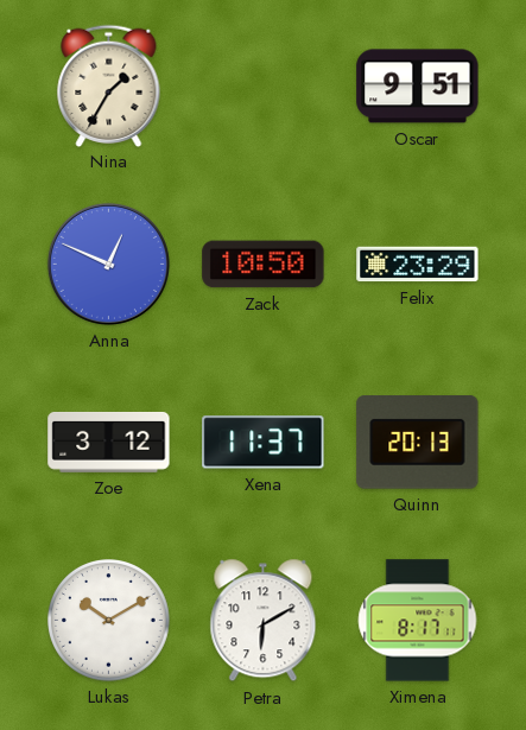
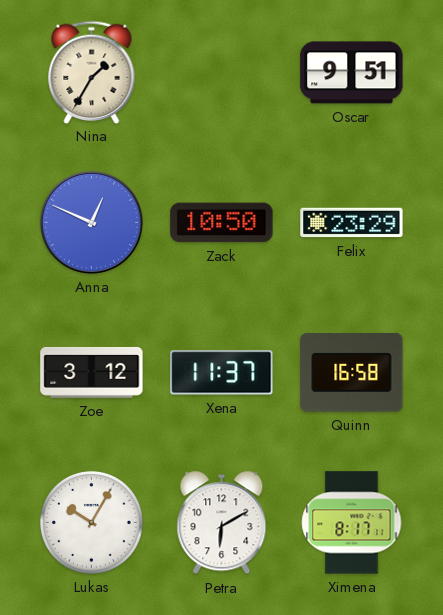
Quinn: 20:13 -> 16:58 (352, 373)
Lukas: 10:10 -> 10:05 (92, 523)
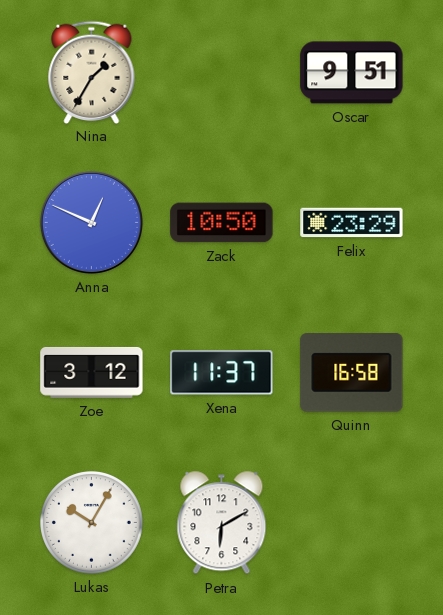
Ximena: 8:17 -> none (352, 523)
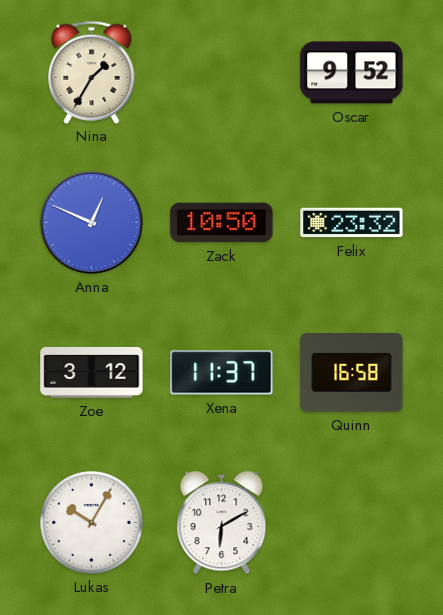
Oscar: 9:51 -> 9:52 (352, 73)
Felix: 23:29 -> 23:32 (352, 223)
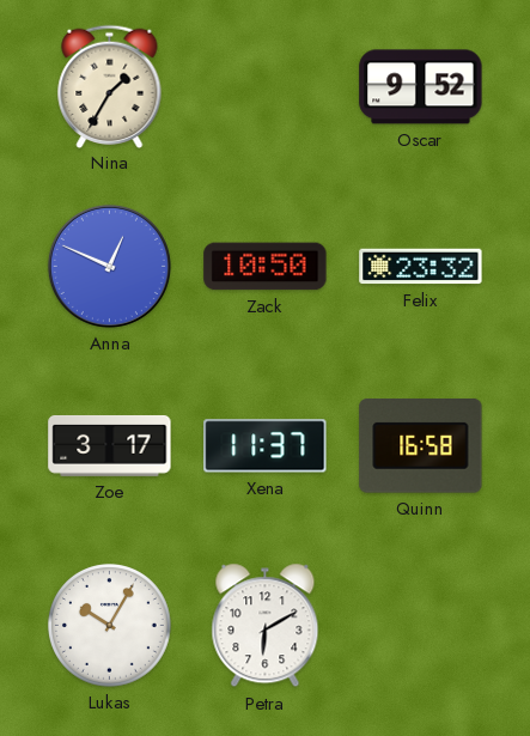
Zoe: 3:12 -> 3:17 (110, 445)
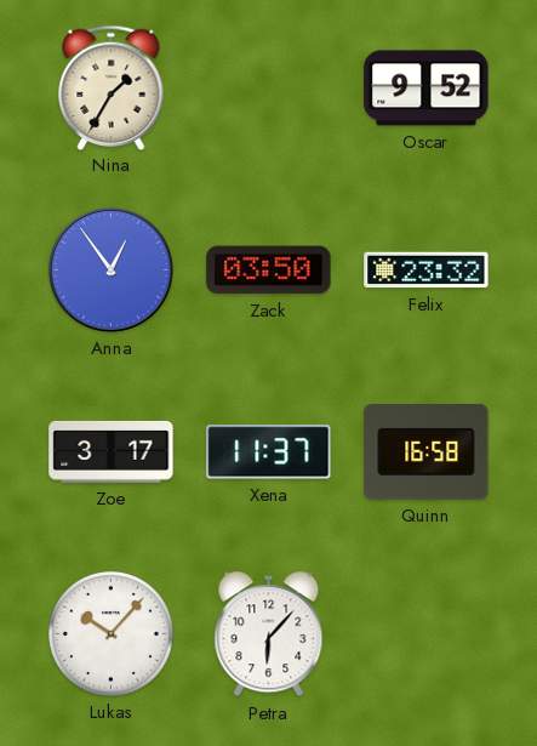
Anna: 12:49 -> 12:54 (110, 269)
Zack: 10:50 -> 03:50 (269, 271)
Lukas: 10:05 -> 10:07 (112, 634)
Petra: 6:10 -> 6:07 (269, 634)
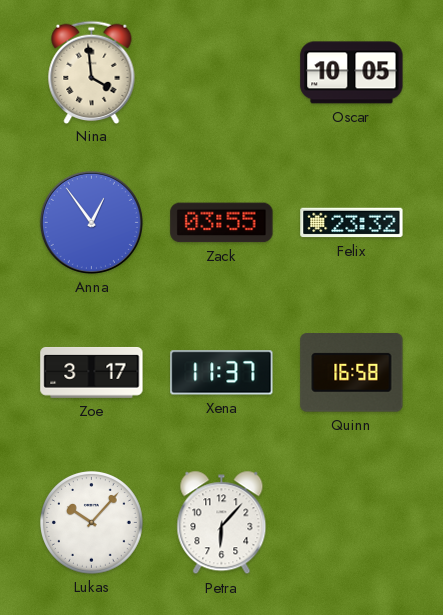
Nina: 1:35 -> 3:59 (92, 72)
Oscar: 9:52 -> 10:05 (352, 73)
Zack: 03:50 -> 03:55 (222, 223)
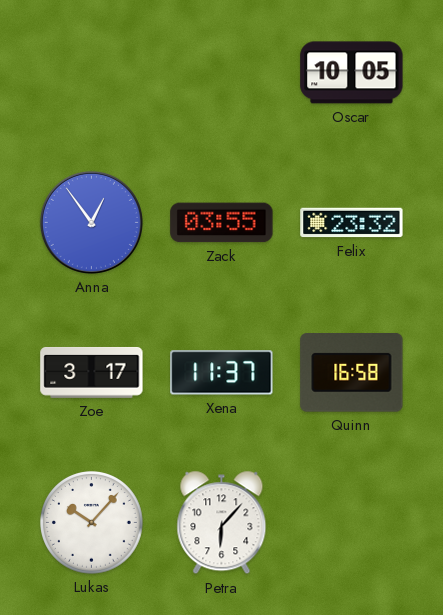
Nina: 3:59 -> none (92, 72)
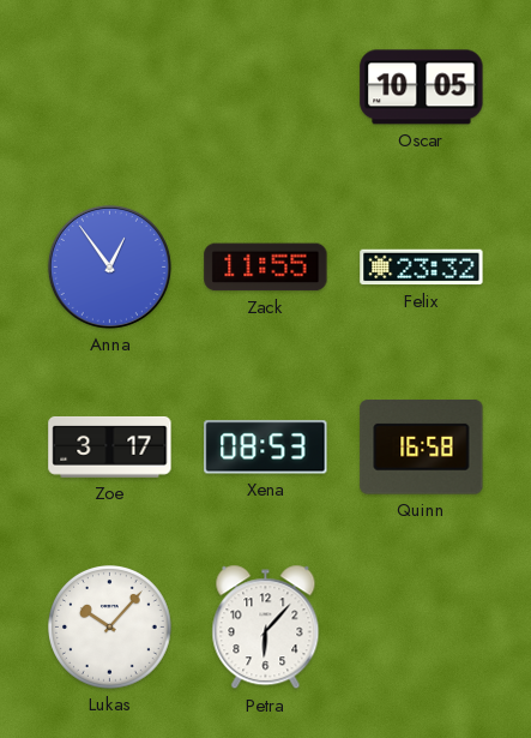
Zack: 03:55 -> 11:55 (266, 268)
Xena: 11:37 -> 08:53 (266, 448)
